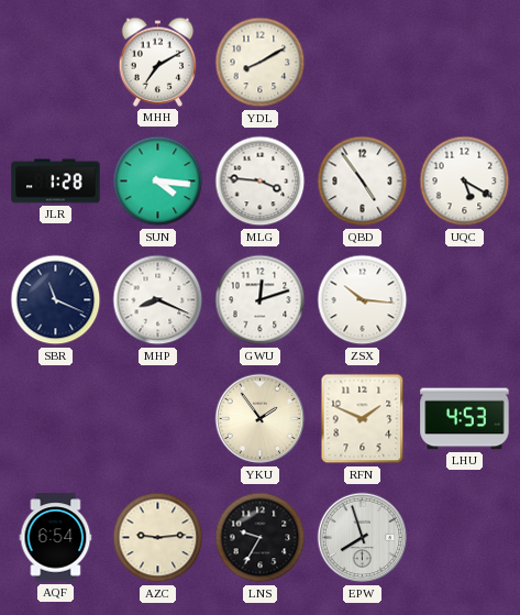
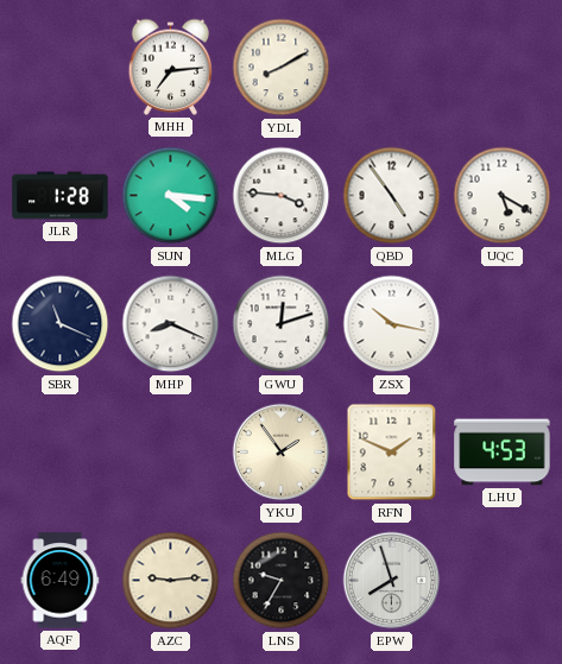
MHH: 7:10 -> 7:14 (171, 67)
ZSX: 10:16 -> 10:17 (392, 324)
AQF: 6:54 -> 6:49 (61, 581)
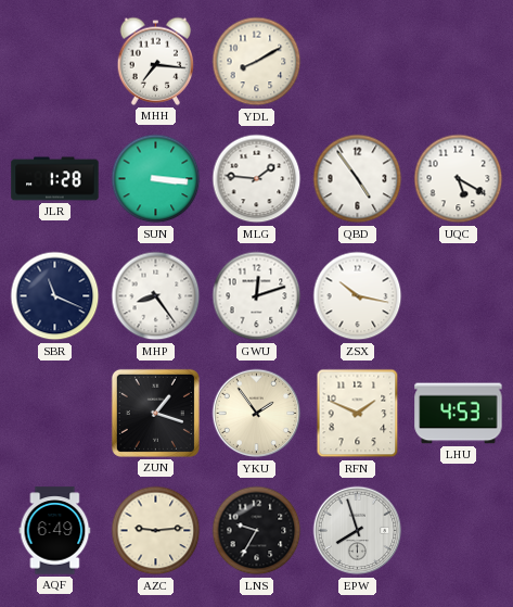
MHH: 7:14 -> 7:16 (156, 61)
SUN: 4:16 -> 3:16 (156, 179)
MLG: 3:46 -> 1:46 (257, 179)
MHP: 8:19 -> 8:24 (156, 296)
ZUN: none -> 1:18 (155, 413)
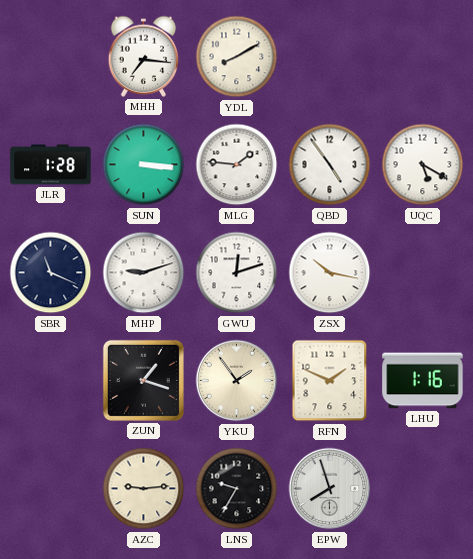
MHP: 8:24 -> 9:12 (144, 273)
LHU: 4:53 -> 1:16 (423, 381)
AQF: 6:49 -> none (55, 531)
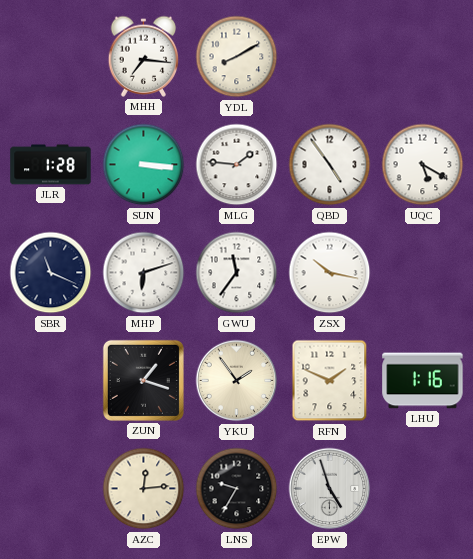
MHP: 9:12 -> 6:12 (144, 273)
GWU: 12:12 -> 11:36 (237, 273)
AZC: 9:14 -> 12:14 (144, 489)
EPW: 7:57 -> 4:57 (330, 489)
